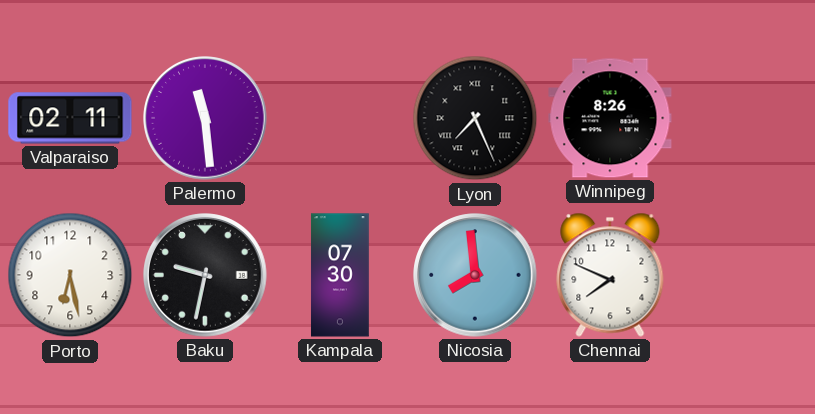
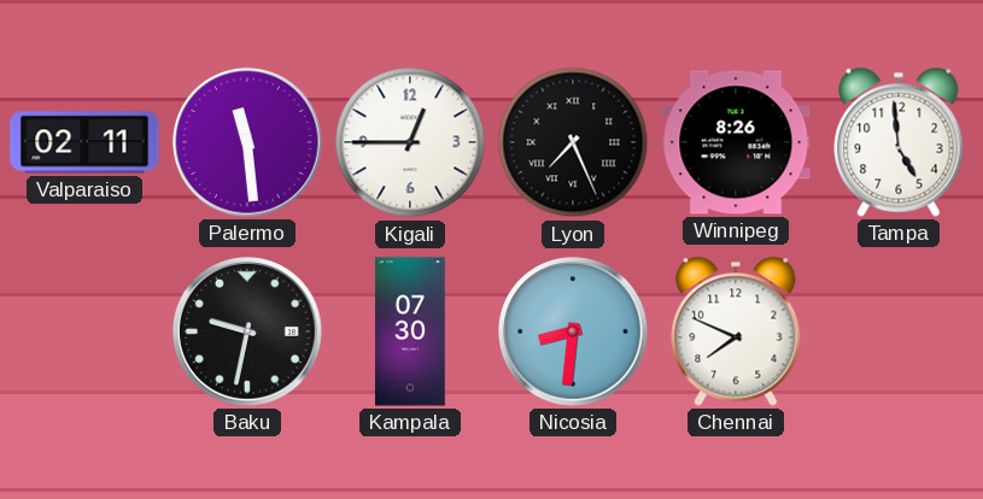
Kigali: none -> 12:45 (410, 142)
Tampa: none -> 4:59 (899, 142)
Porto: 6:28 -> none (70, 275)
Nicosia: 7:59 -> 8:31 (573, 331)
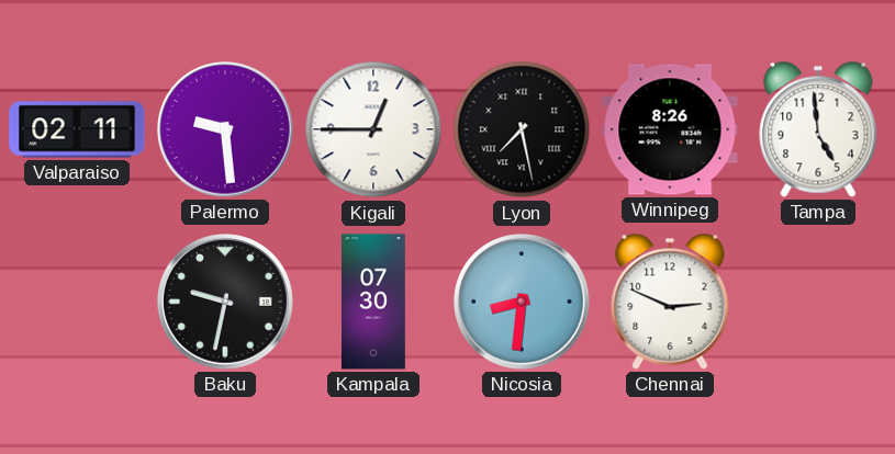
Palermo: 11:29 -> 9:29 (225, 129)
Lyon: 7:26 -> 7:28 (522, 129)
Chennai: 7:49 -> 2:49 (670, 302)
